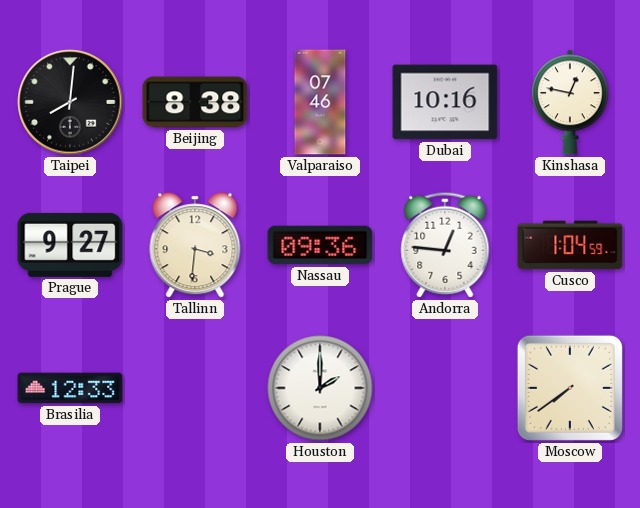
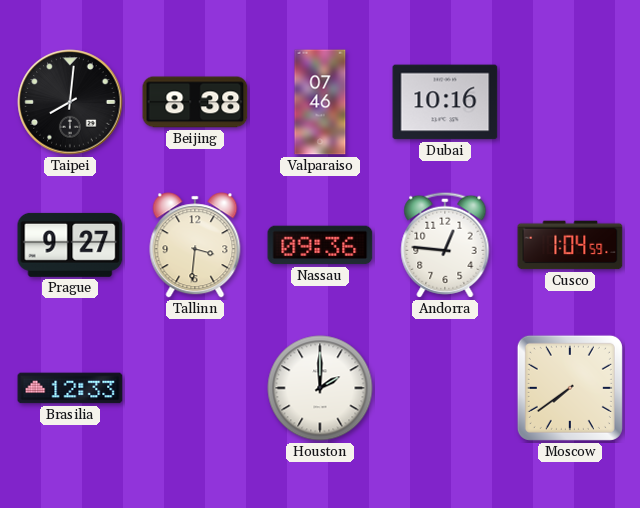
Kinshasa: 12:47 -> none (570, 102)
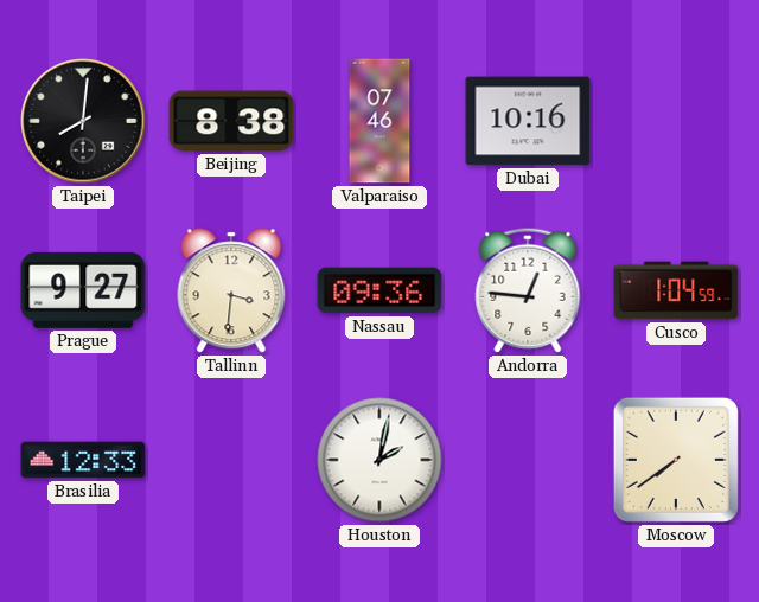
Houston: 2:00 -> 2:02 (379, 460)
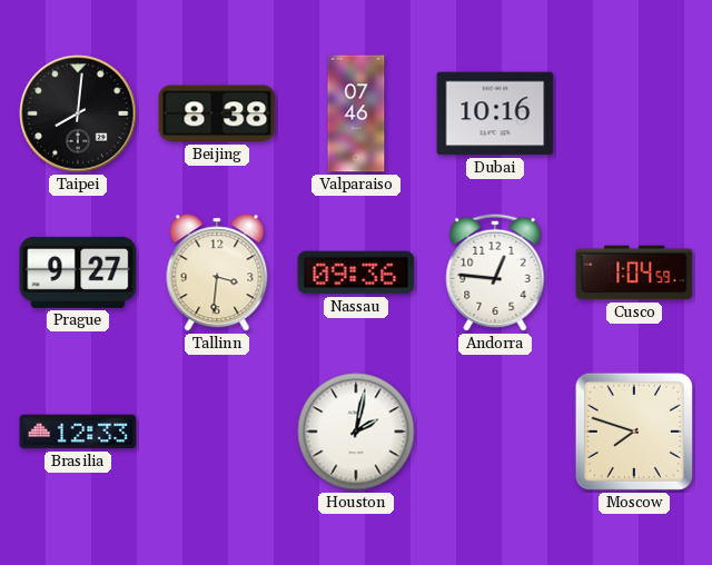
Moscow: 7:39 -> 7:48 (634, 432)
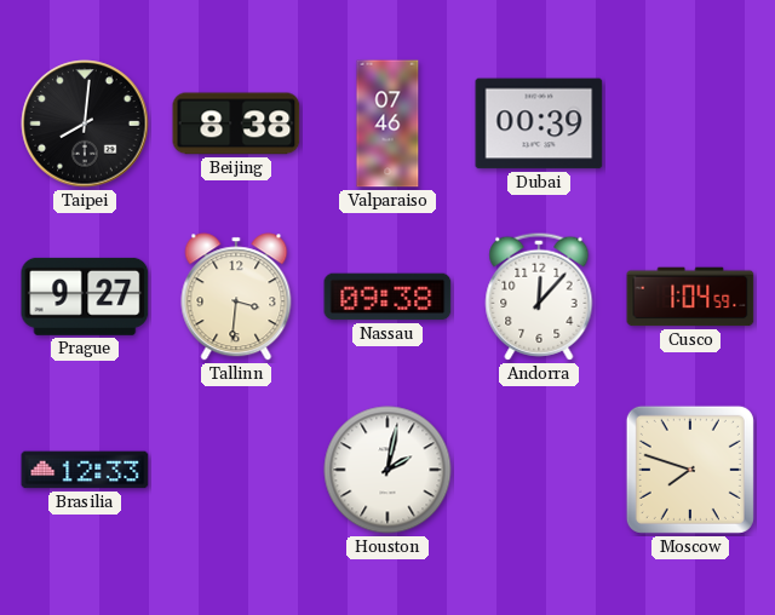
Dubai: 10:16 -> 00:39 (539, 123)
Nassau: 09:36 -> 09:38 (387, 297)
Andorra: 12:46 -> 12:07 (539, 297)
